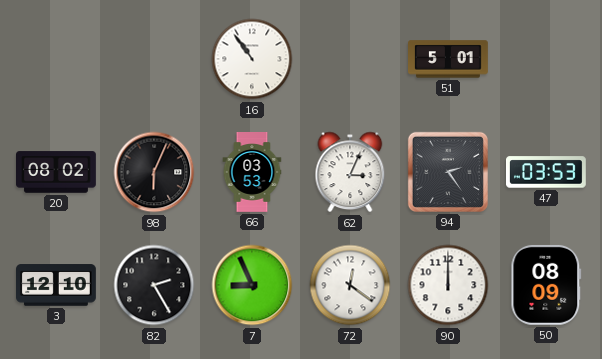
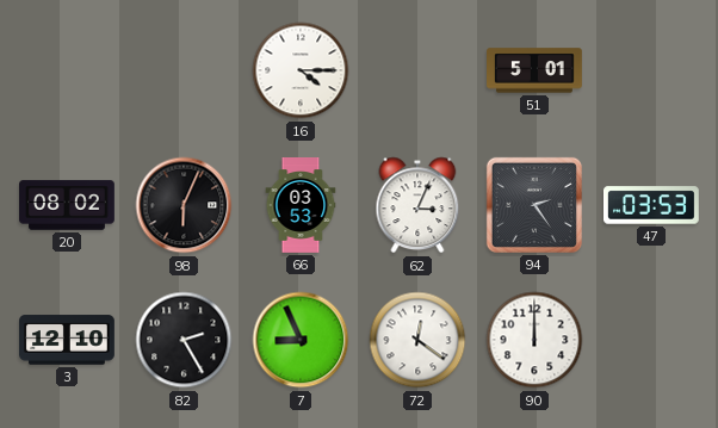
16: 10:54 -> 4:15 (301, 70)
50: 08:09 -> none (546, 285)
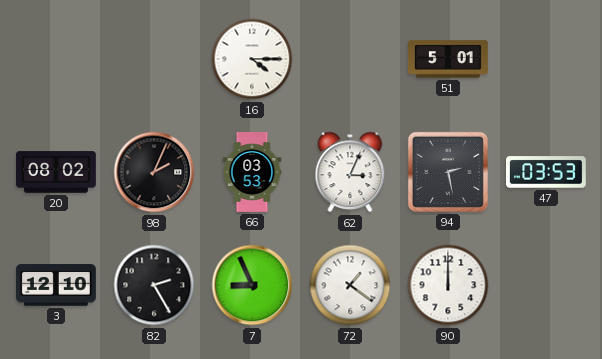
98: 6:04 -> 2:04 (154, 172)
94: 2:24 -> 2:28 (448, 172)
72: 12:21 -> 1:21 (350, 285)
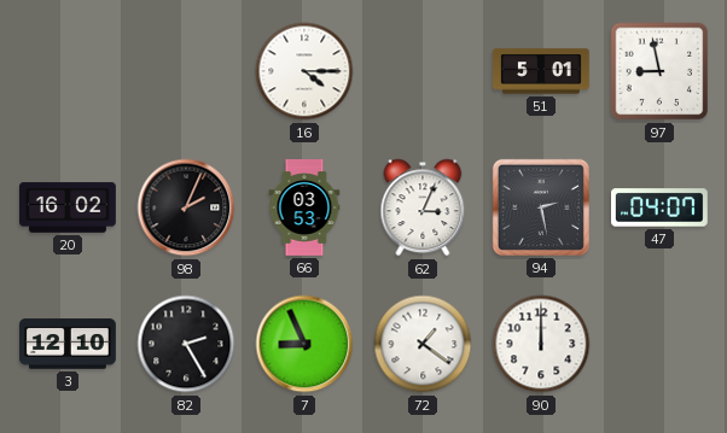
97: none -> 8:58 (659, 71)
20: 08:02 -> 16:02 (69, 207)
47: 03:53 -> 04:07 (661, 207)
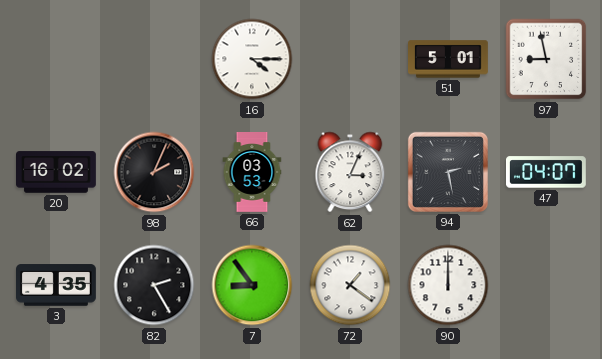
3: 12:10 -> 4:35 (57, 285)
7: 8:56 -> 8:54 (252, 285)
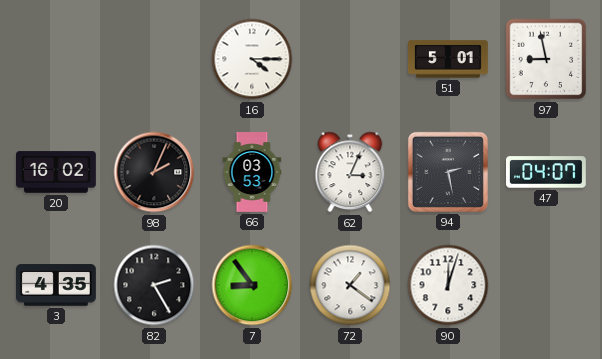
90: 12:00 -> 12:03 (448, 285)
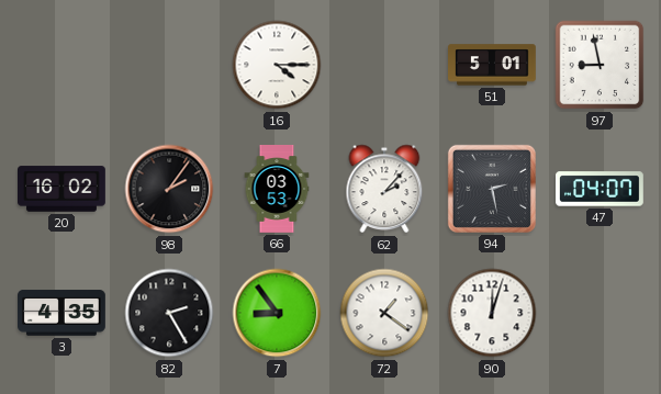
98: 2:04 -> 2:06 (169, 189)
62: 3:04 -> 2:07 (384, 189)
